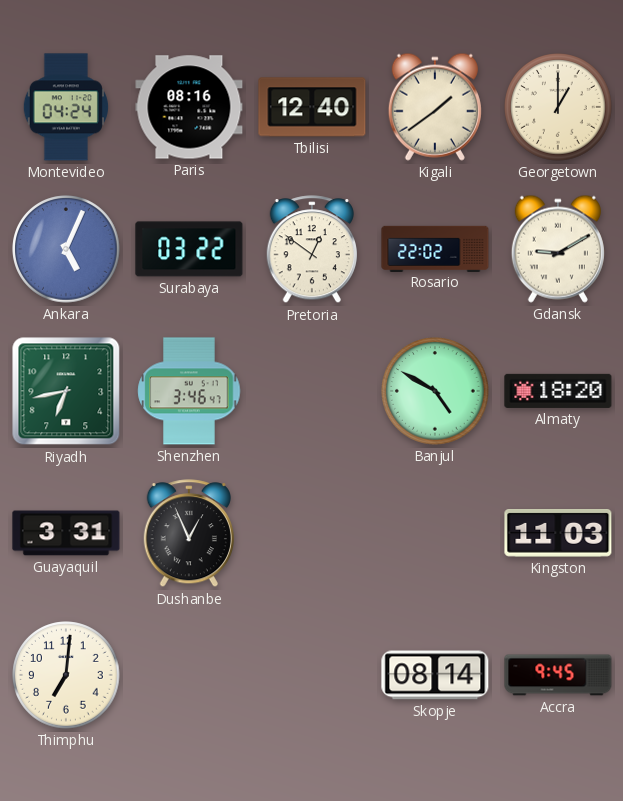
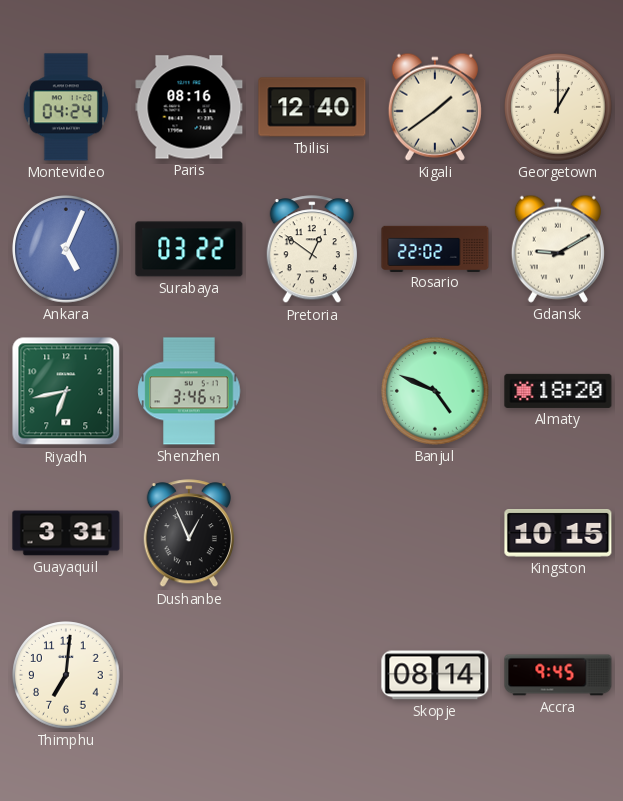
Banjul: 4:50 -> 4:49 (435, 391)
Kingston: 11:03 -> 10:15 (558, 534)
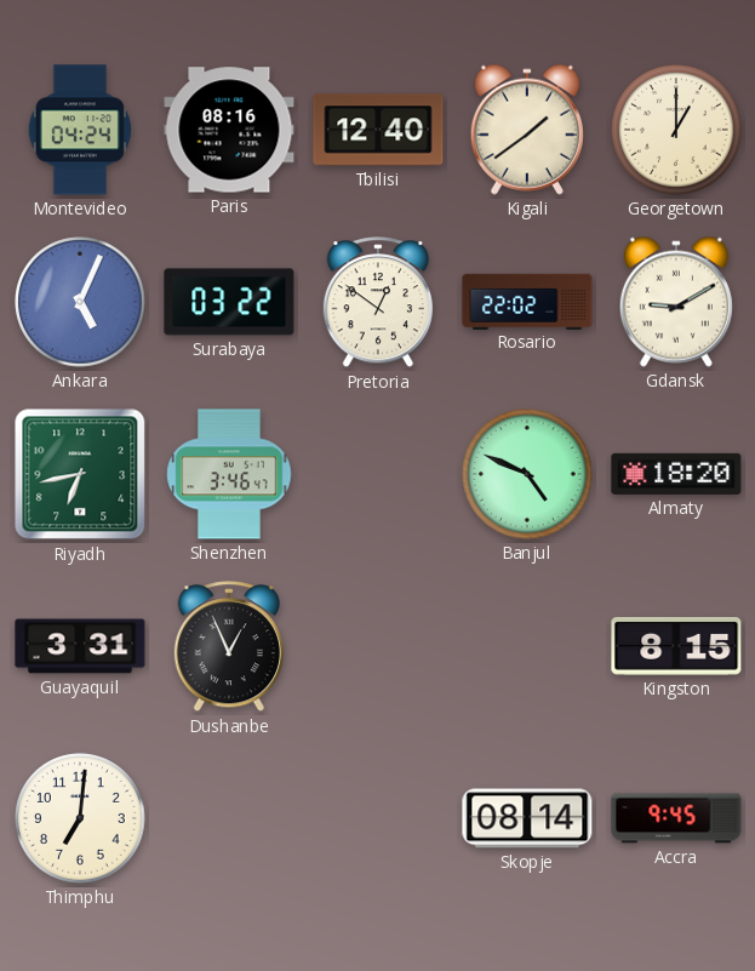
Kingston: 10:15 -> 8:15 (676, 647)
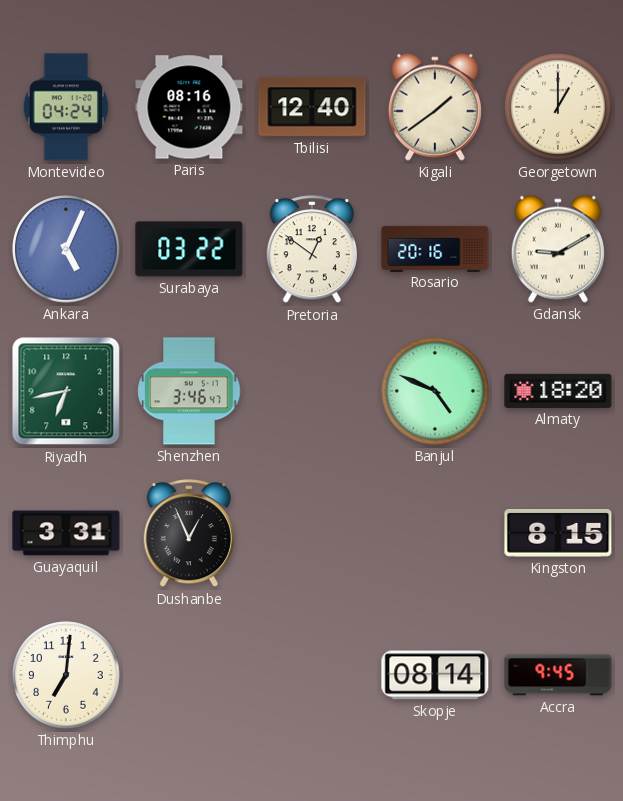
Rosario: 22:02 -> 20:16 (435, 248)
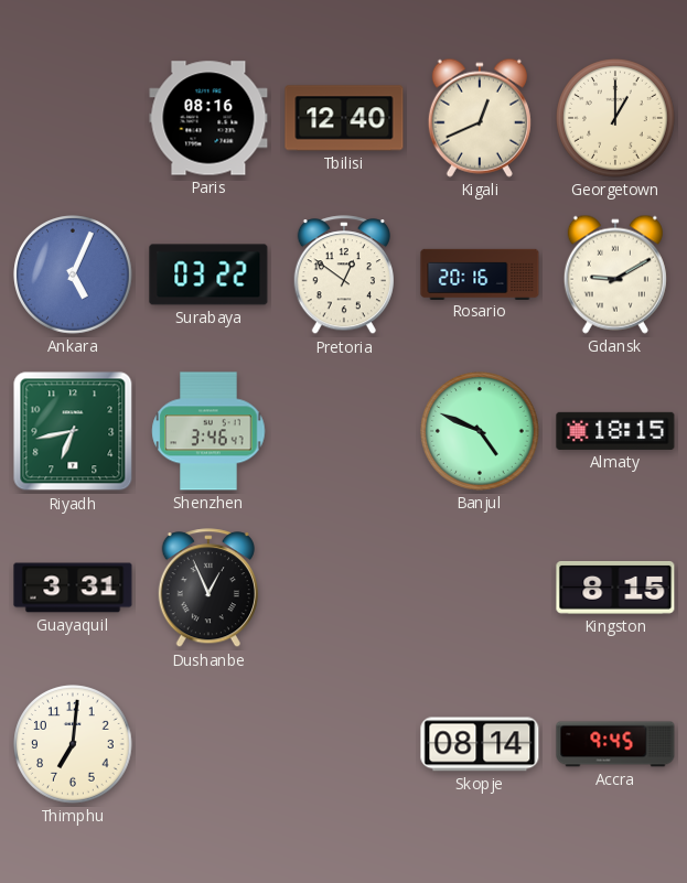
Montevideo: 04:24 -> none (66, 107)
Kigali: 1:39 -> 12:41 (480, 118)
Almaty: 18:20 -> 18:15 (615, 431)
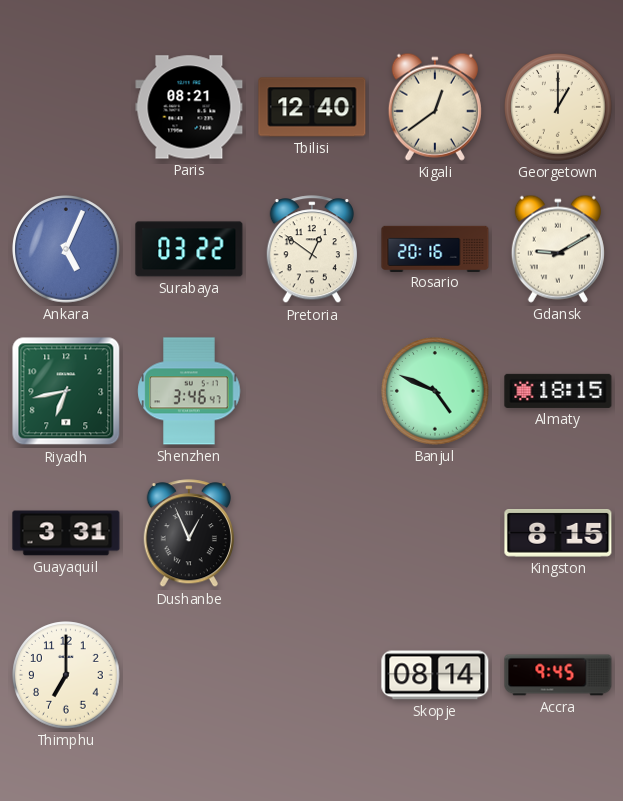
Paris: 08:16 -> 08:21 (189, 107)
Kigali: 12:41 -> 12:39 (435, 107)
Thimphu: 7:01 -> 7:00 (66, 675)
